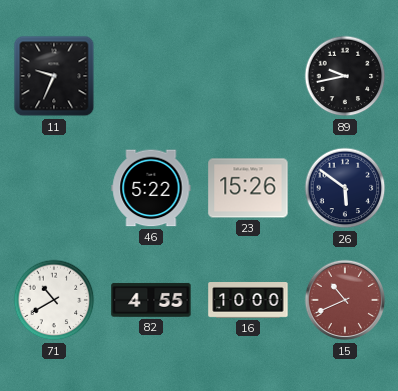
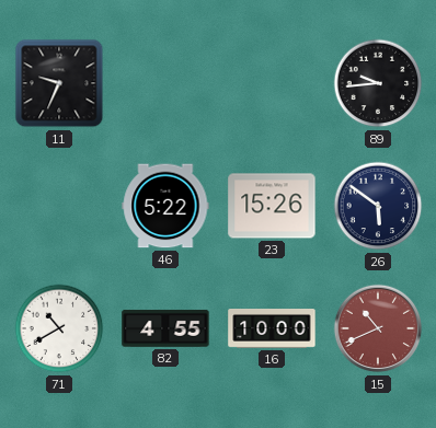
89: 9:43 -> 9:44 (378, 83)
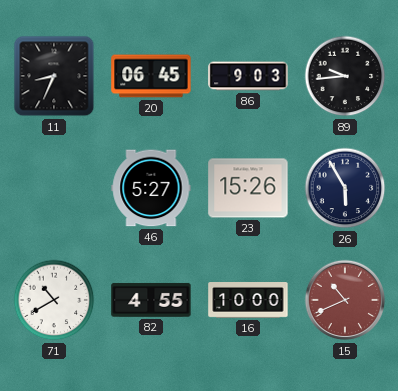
11: 9:34 -> 8:34 (54, 76)
20: none -> 06:45 (151, 76)
86: none -> 9:03 (248, 76)
46: 5:22 -> 5:27 (151, 188)
26: 5:51 -> 5:55 (345, 188)
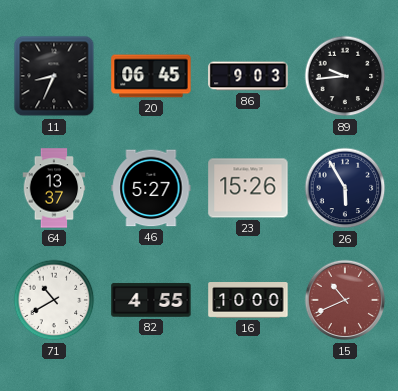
64: none -> 13:37 (54, 188)
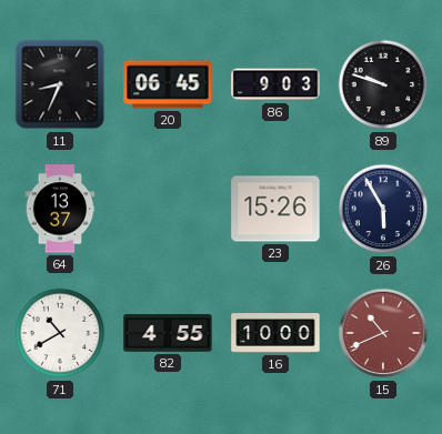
89: 9:44 -> 9:48 (383, 84)
46: 5:27 -> none (151, 188)
